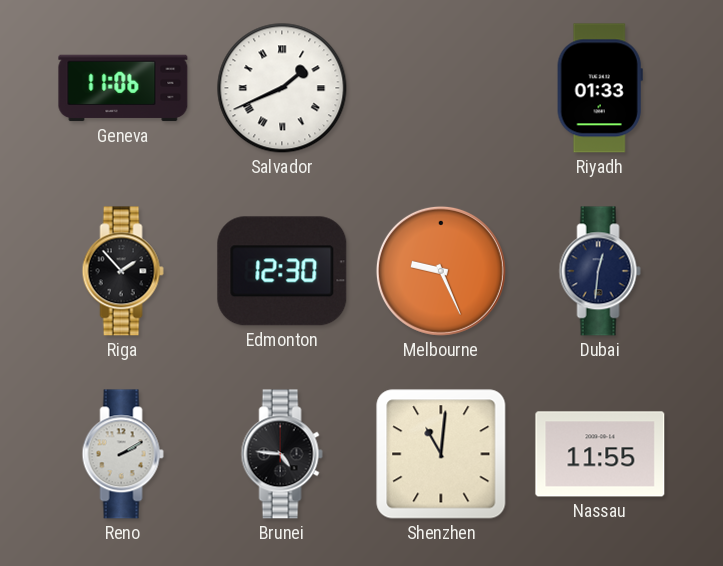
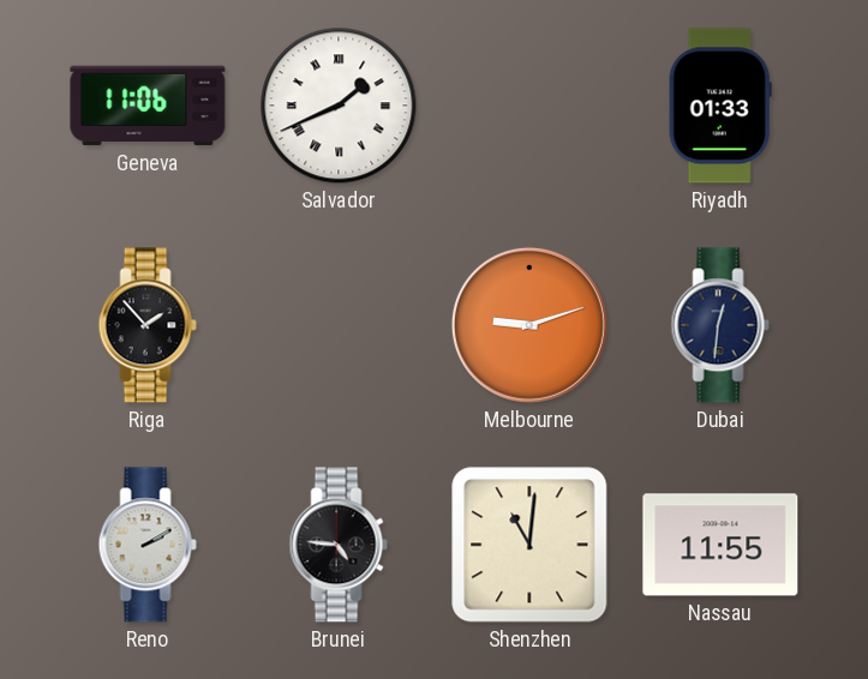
Edmonton: 12:30 -> none (282, 271)
Melbourne: 9:26 -> 9:12 (529, 325)
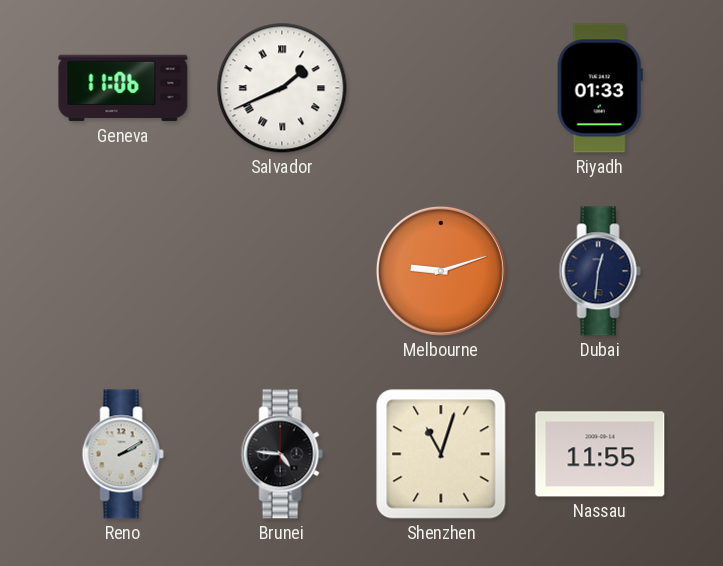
Riga: 1:53 -> none (148, 325)
Shenzhen: 11:01 -> 11:03 (441, 454)
